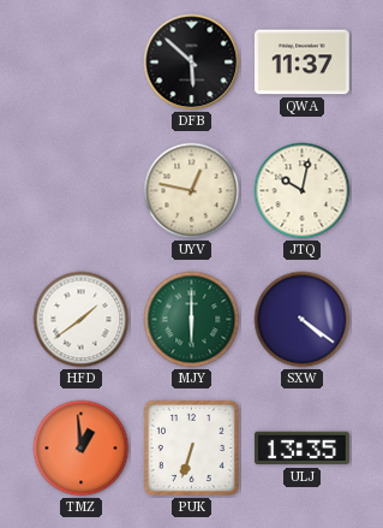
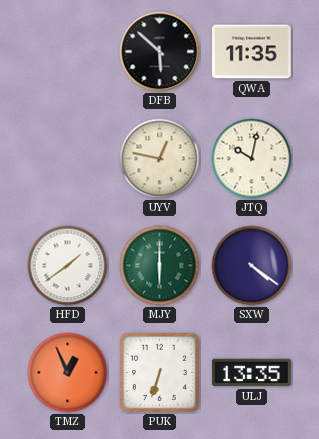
QWA: 11:37 -> 11:35 (251, 52)
TMZ: 12:59 -> 12:56 (68, 373)
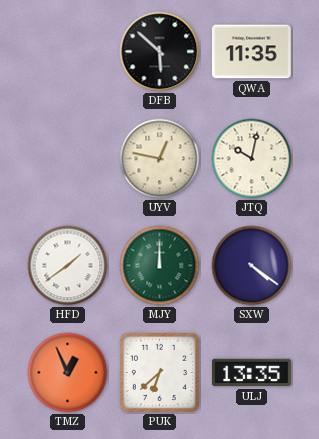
MJY: 6:00 -> 12:00 (160, 266)
PUK: 6:33 -> 6:38 (159, 372)
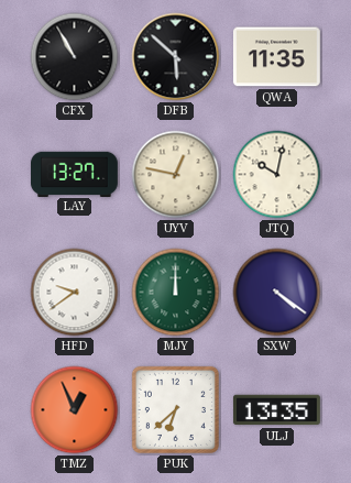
CFX: none -> 10:55 (75, 57)
LAY: none -> 13:27 (74, 174)
HFD: 1:39 -> 9:39 (75, 293)
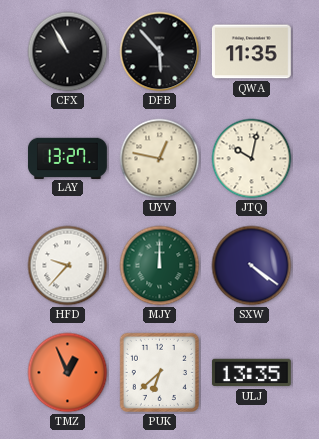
DFB: 5:52 -> 5:53 (160, 52)
HFD: 9:39 -> 9:37 (68, 266)
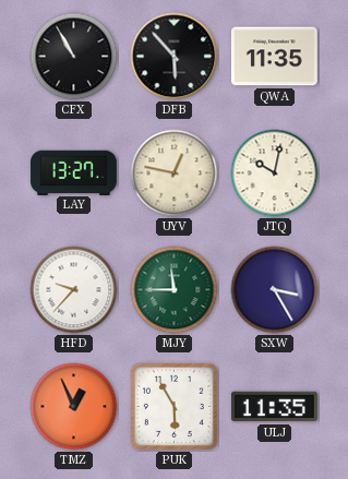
MJY: 12:00 -> 11:45 (175, 290)
SXW: 4:21 -> 3:25 (275, 290)
PUK: 6:38 -> 5:55 (173, 406)
ULJ: 13:35 -> 11:35 (275, 407)
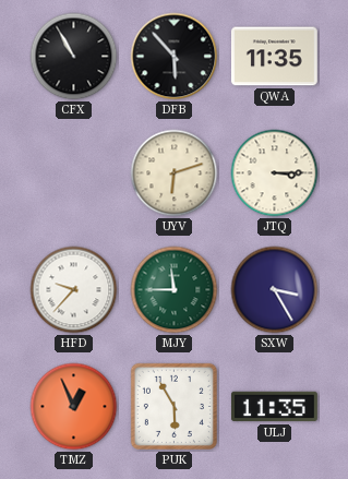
LAY: 13:27 -> none (73, 172)
UYV: 12:47 -> 6:12 (175, 173)
JTQ: 10:02 -> 3:15 (275, 173)
